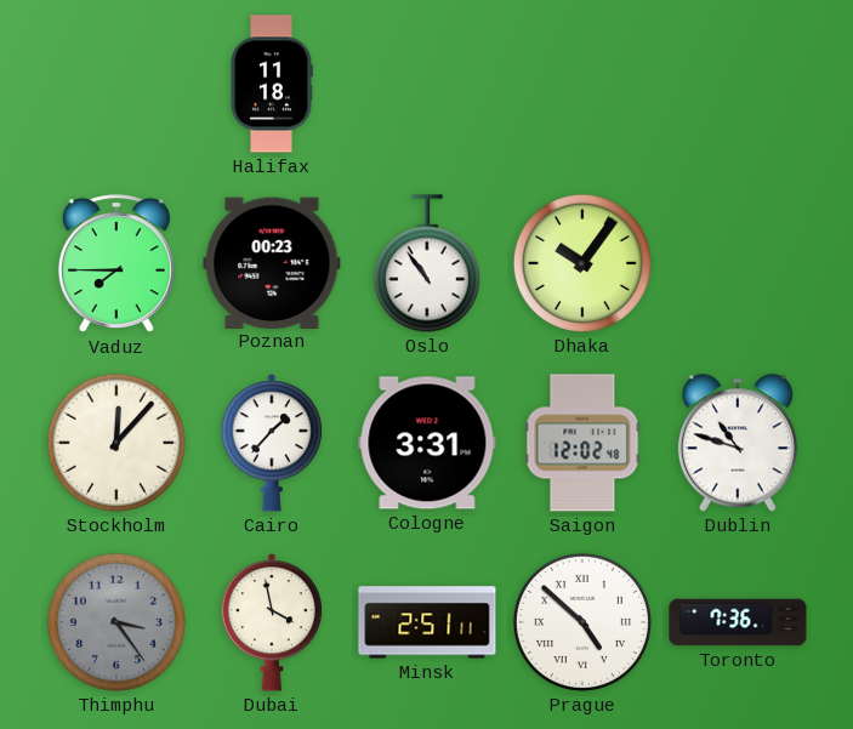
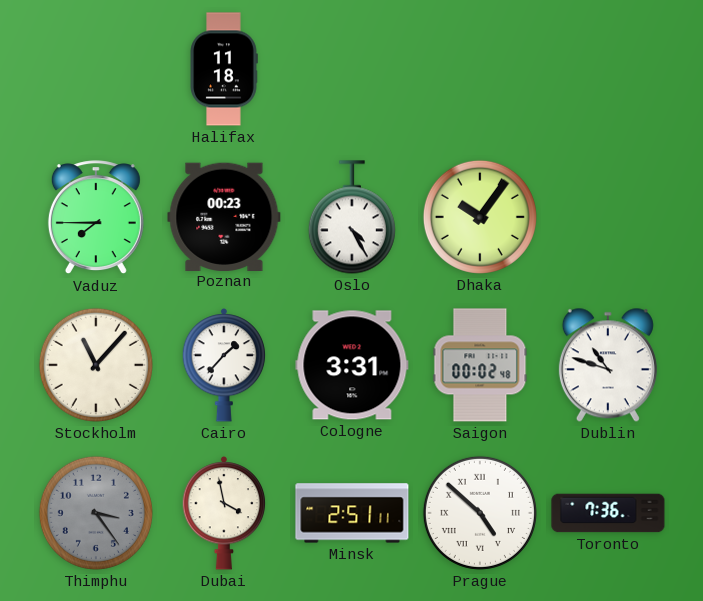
Oslo: 10:54 -> 4:25 (352, 217)
Stockholm: 12:07 -> 11:07 (96, 365)
Saigon: 12:02 -> 00:02 (480, 365)
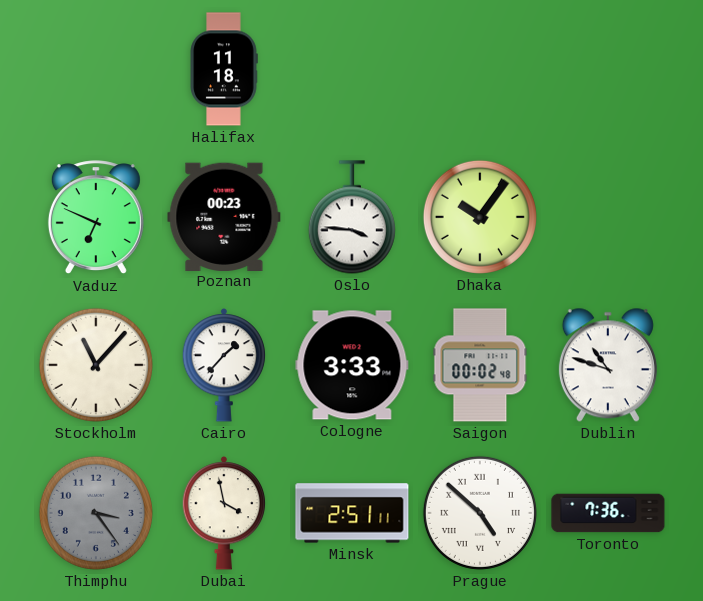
Vaduz: 7:45 -> 6:49 (96, 218)
Oslo: 4:25 -> 3:46 (352, 217)
Cologne: 3:31 -> 3:33 (352, 365)
